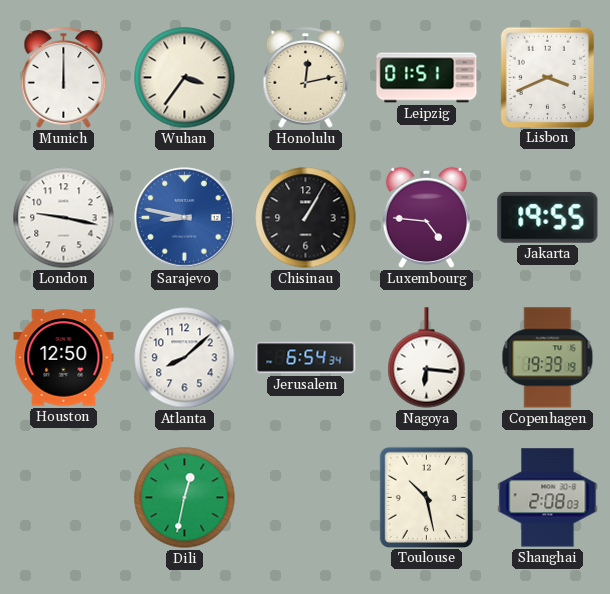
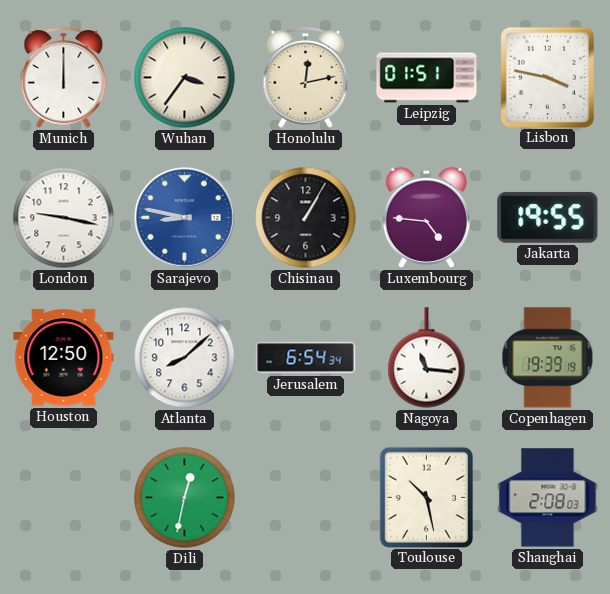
Lisbon: 3:41 -> 3:47 (547, 77)
Nagoya: 6:16 -> 11:16 (427, 358)
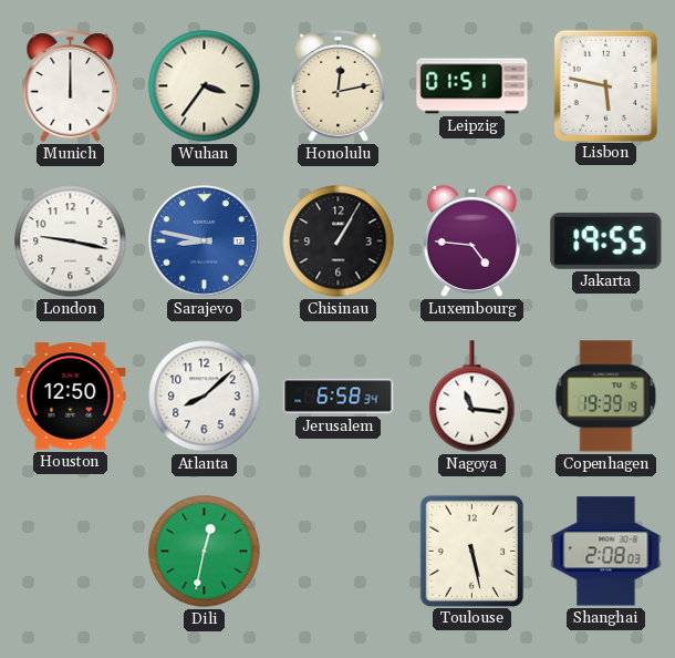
Lisbon: 3:47 -> 5:47 (605, 85)
Jerusalem: 6:54 -> 6:58 (339, 397)
Toulouse: 10:28 -> 5:28 (471, 551)
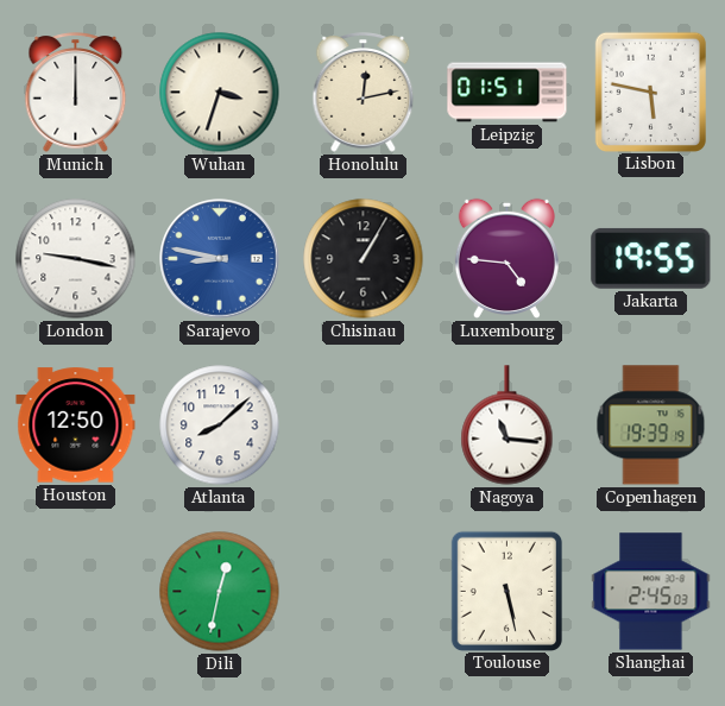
Wuhan: 3:36 -> 3:33 (220, 93)
Jerusalem: 6:58 -> none (339, 397)
Shanghai: 2:08 -> 2:45 (651, 592)
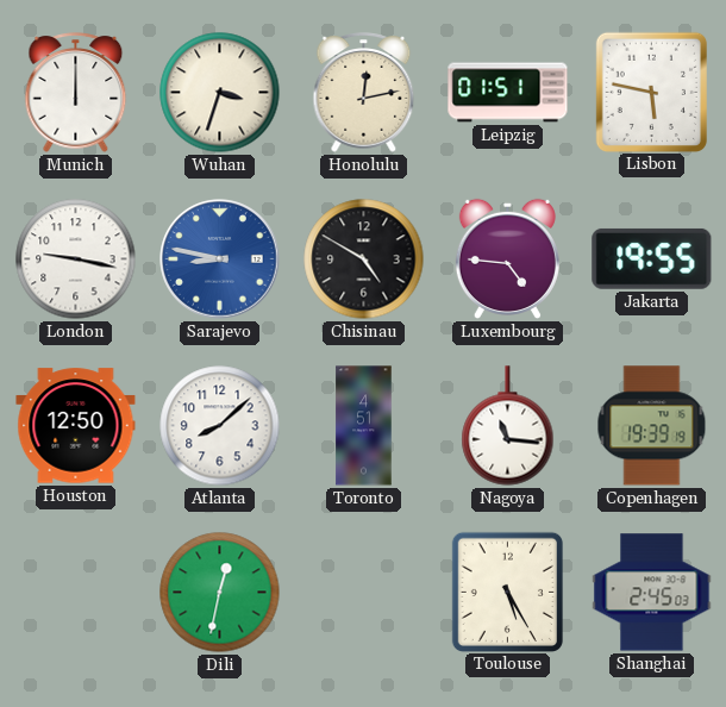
Chisinau: 1:05 -> 4:50 (364, 259)
Toronto: none -> 4:51 (364, 426)
Toulouse: 5:28 -> 5:25 (507, 592)
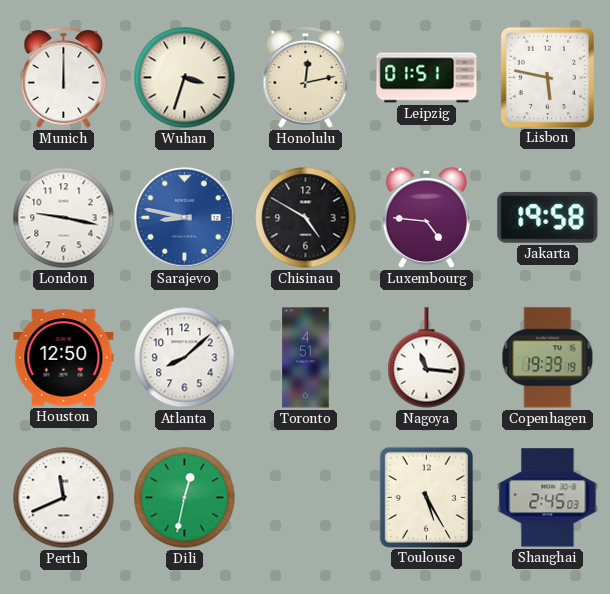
Jakarta: 19:55 -> 19:58 (548, 217)
Perth: none -> 11:41 (64, 498)
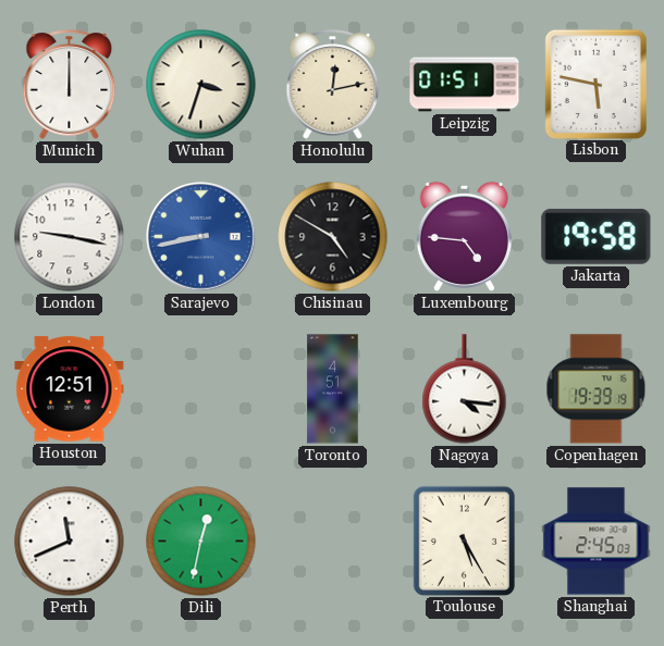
Sarajevo: 8:47 -> 8:43 (201, 237)
Houston: 12:50 -> 12:51 (70, 389)
Atlanta: 8:08 -> none (185, 358)
Nagoya: 11:16 -> 4:16 (465, 389)
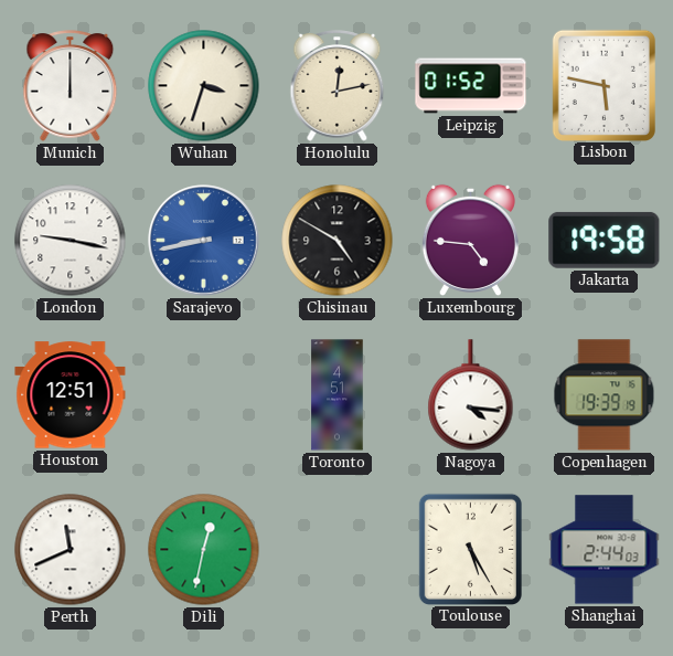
Leipzig: 01:51 -> 01:52 (471, 86)
Shanghai: 2:45 -> 2:44 (605, 550)
